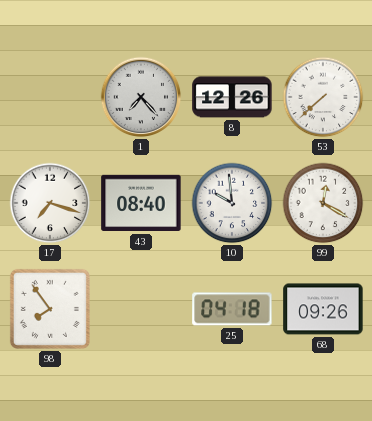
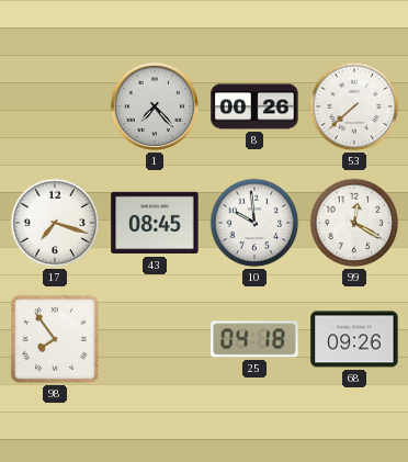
8: 12:26 -> 00:26 (254, 106)
43: 08:40 -> 08:45 (155, 223)
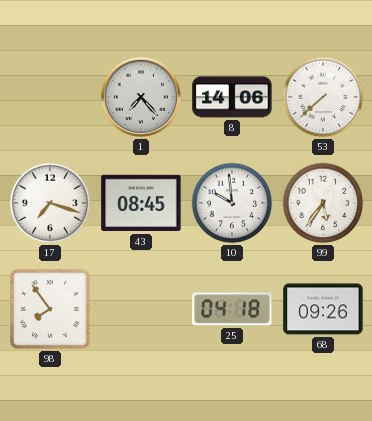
8: 00:26 -> 14:06 (232, 97)
99: 12:20 -> 5:36 (323, 203)
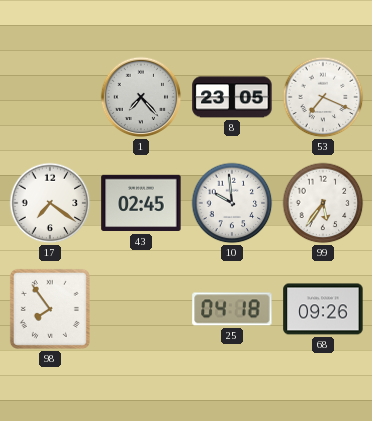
8: 14:06 -> 23:05 (232, 97)
53: 7:38 -> 7:19 (323, 97)
17: 7:18 -> 7:21 (50, 203)
43: 08:45 -> 02:45 (141, 203)
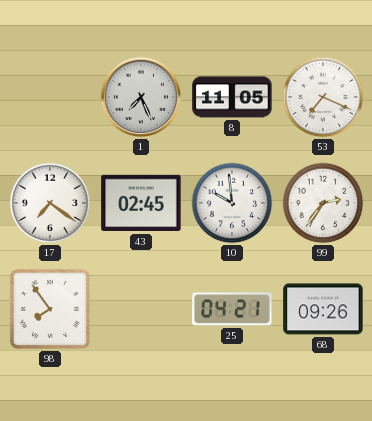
1: 7:23 -> 7:26 (141, 97)
8: 23:05 -> 11:05 (232, 97)
99: 5:36 -> 2:36 (323, 203)
25: 04:18 -> 04:21 (232, 309)
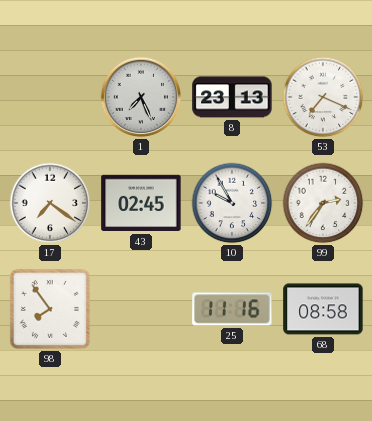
8: 11:05 -> 23:13 (232, 97)
10: 9:59 -> 9:55 (232, 203)
25: 04:21 -> 11:16 (232, 309)
68: 09:26 -> 08:58 (323, 309)
